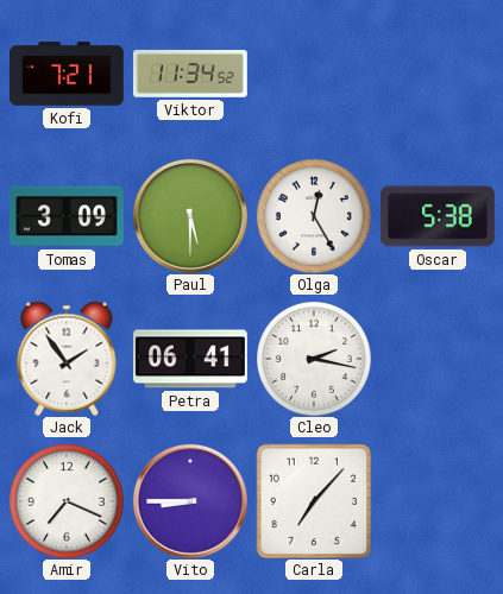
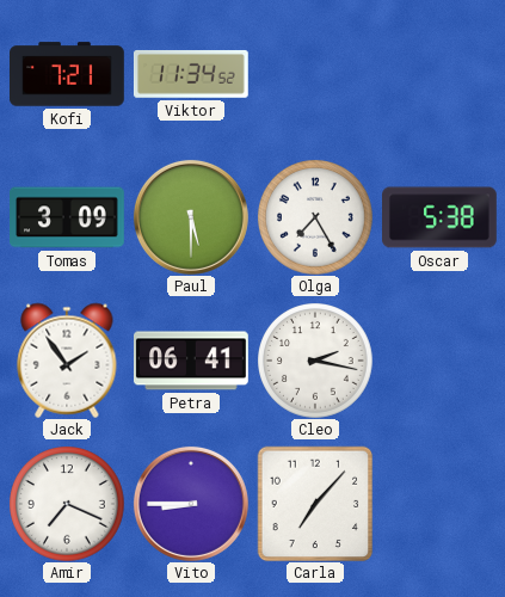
Olga: 12:25 -> 7:25 (315, 217)
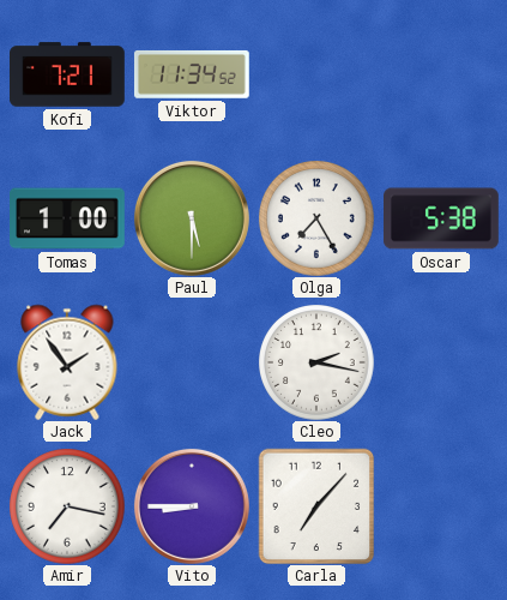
Tomas: 3:09 -> 1:00 (68, 218)
Petra: 06:41 -> none (192, 361)
Amir: 7:19 -> 7:17 (67, 506)
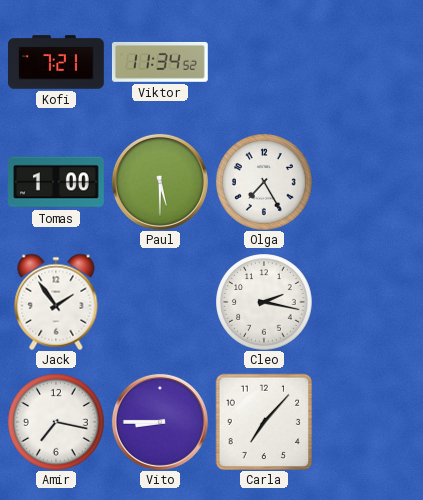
Oscar: 5:38 -> none (442, 218)
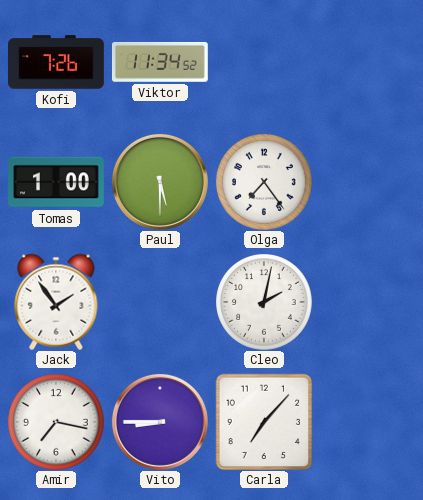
Kofi: 7:21 -> 7:26 (56, 62)
Olga: 7:25 -> 7:24 (264, 182)
Cleo: 2:17 -> 2:02 (264, 302)
